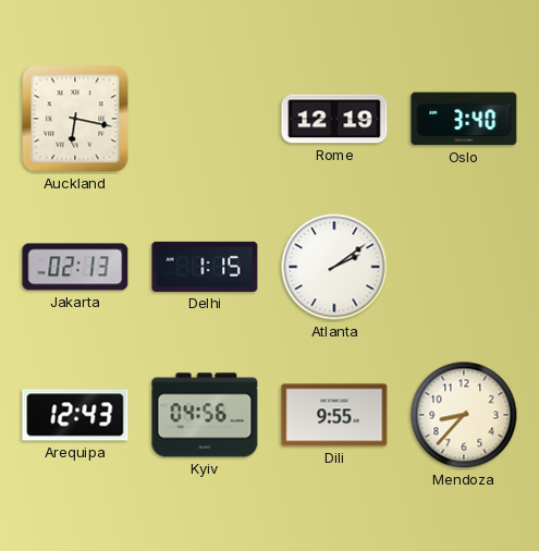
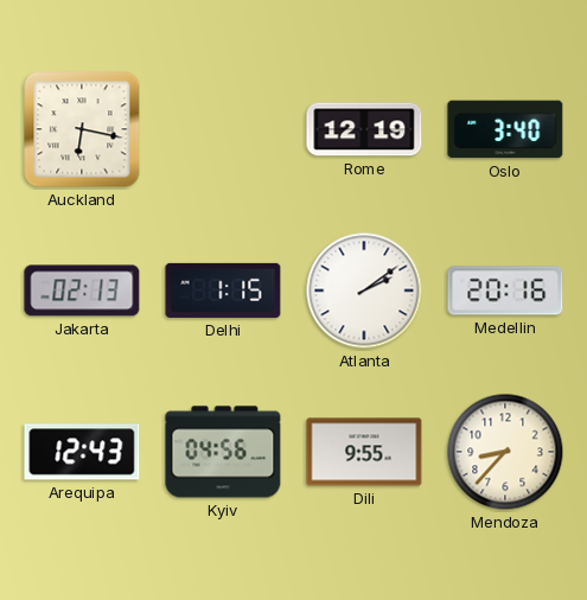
Medellin: none -> 20:16 (505, 291)
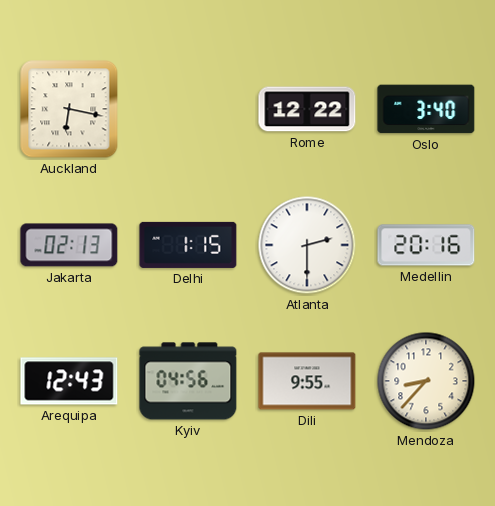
Rome: 12:19 -> 12:22 (307, 109)
Atlanta: 2:09 -> 2:30 (307, 245)
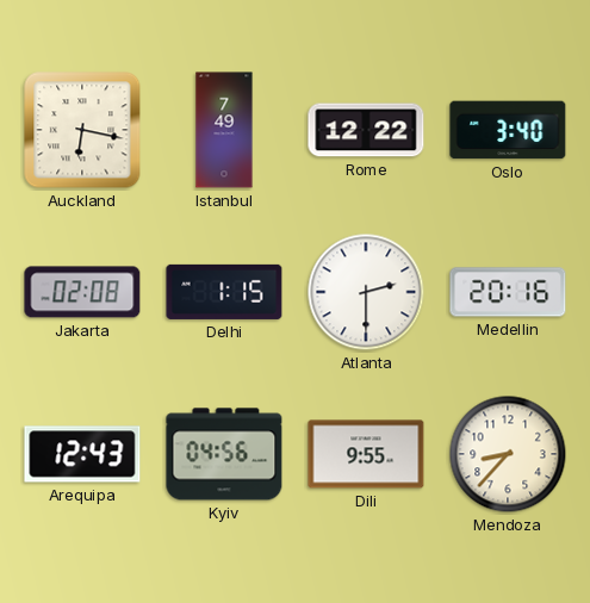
Istanbul: none -> 7:49 (224, 130)
Jakarta: 02:13 -> 02:08 (82, 292)
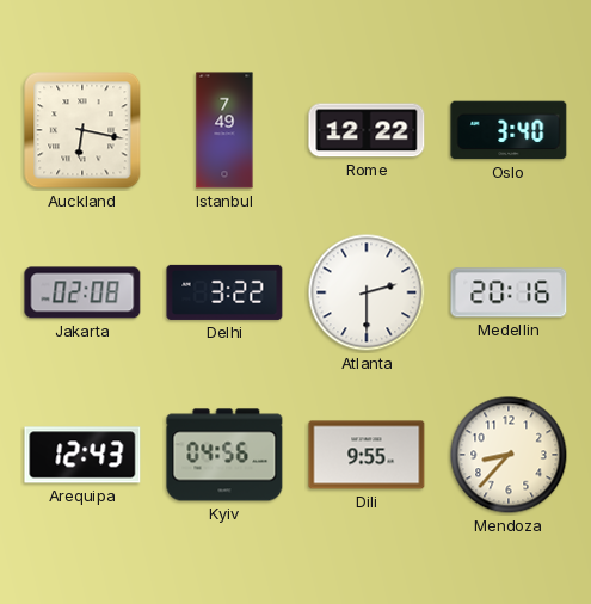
Delhi: 1:15 -> 3:22 (224, 292)
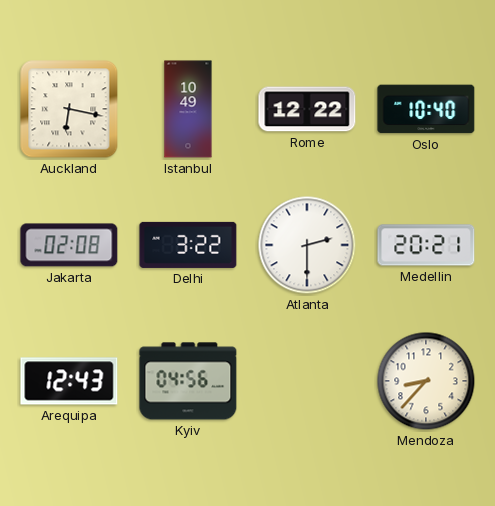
Istanbul: 7:49 -> 10:49 (188, 109)
Oslo: 3:40 -> 10:40 (426, 109)
Medellin: 20:16 -> 20:21 (426, 245)
Dili: 9:55 -> none (367, 455)
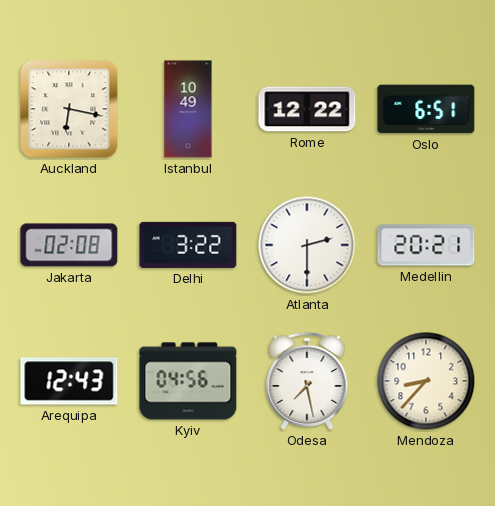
Oslo: 10:40 -> 6:51 (426, 109)
Odesa: none -> 7:28 (307, 381)
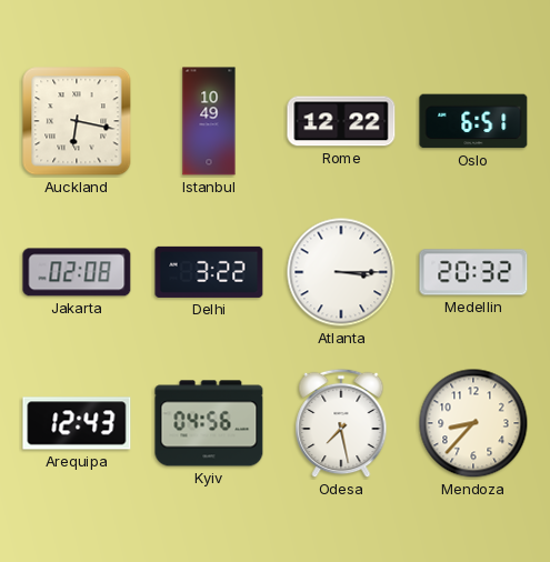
Atlanta: 2:30 -> 3:15 (341, 272)
Medellin: 20:21 -> 20:32 (473, 272)
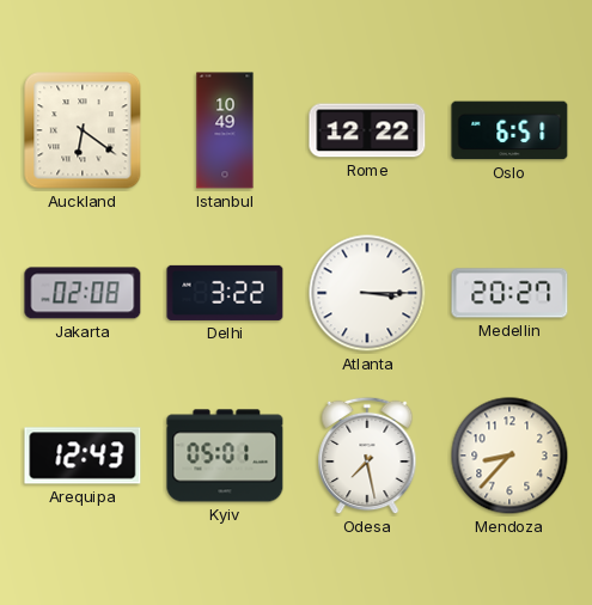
Auckland: 6:17 -> 6:21 (83, 130)
Medellin: 20:32 -> 20:27 (509, 293)
Kyiv: 04:56 -> 05:01 (225, 456)
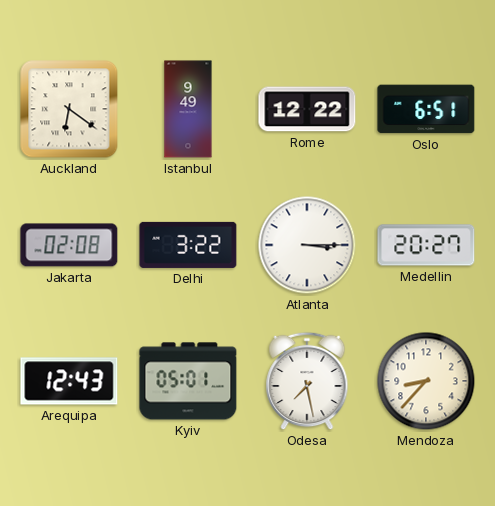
Istanbul: 10:49 -> 9:49 (188, 109)
